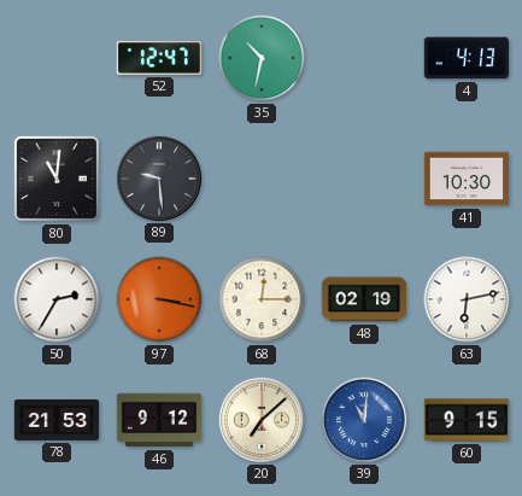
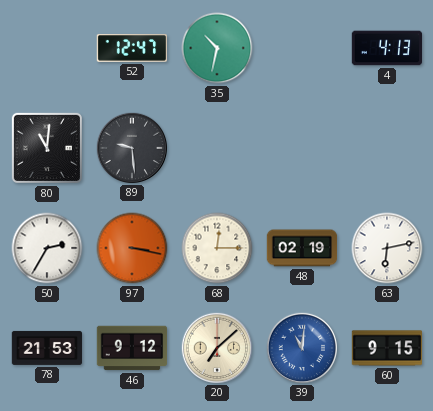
41: 10:30 -> none (467, 179)
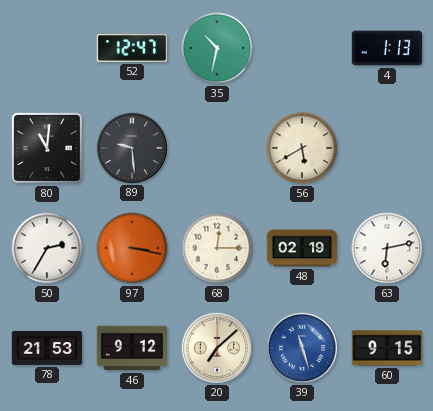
4: 4:13 -> 1:13 (387, 48)
56: none -> 5:40 (302, 148)
39: 11:01 -> 11:27 (301, 347)
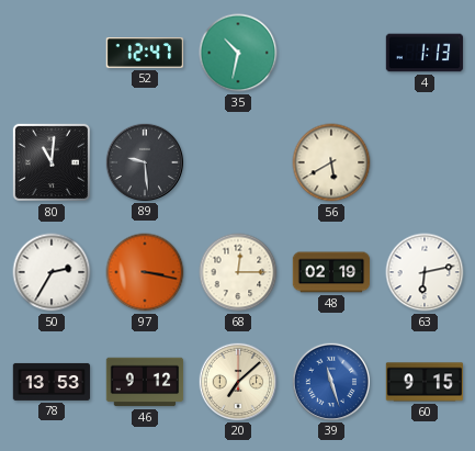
78: 21:53 -> 13:53 (52, 382)
